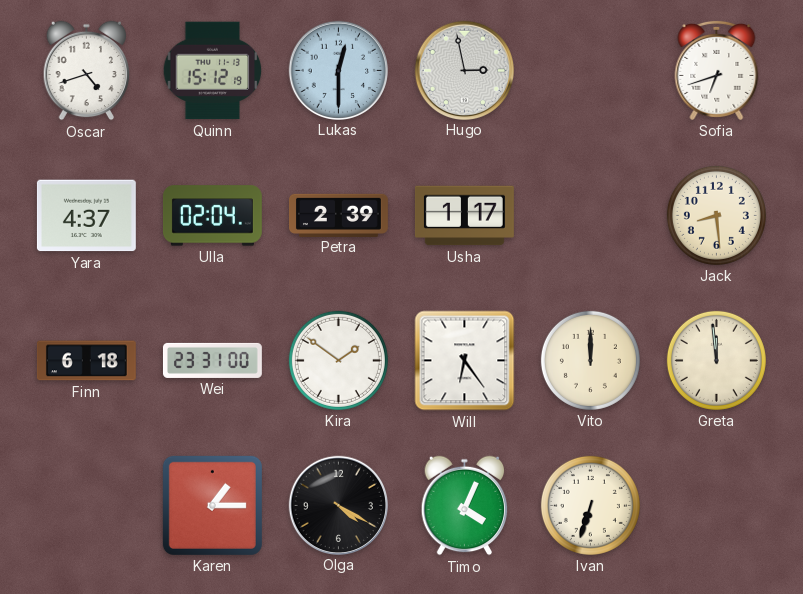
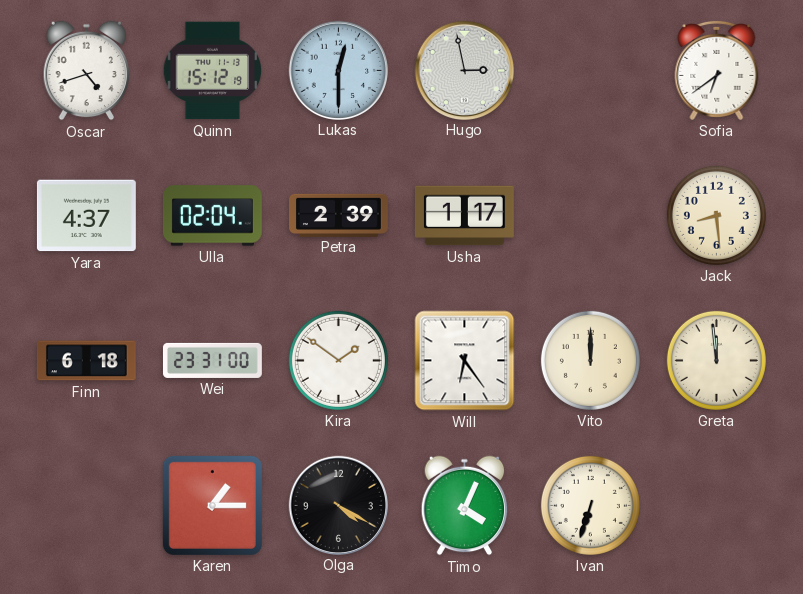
Sofia: 6:42 -> 6:39 (717, 70)
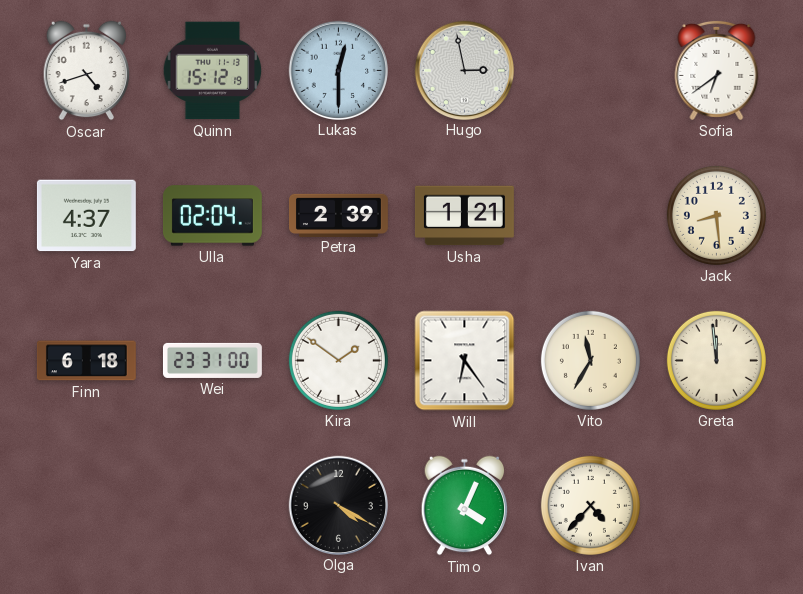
Usha: 1:17 -> 1:21 (464, 216)
Vito: 12:00 -> 11:35 (590, 360)
Karen: 1:15 -> none (212, 505)
Ivan: 6:33 -> 4:37 (590, 505)
